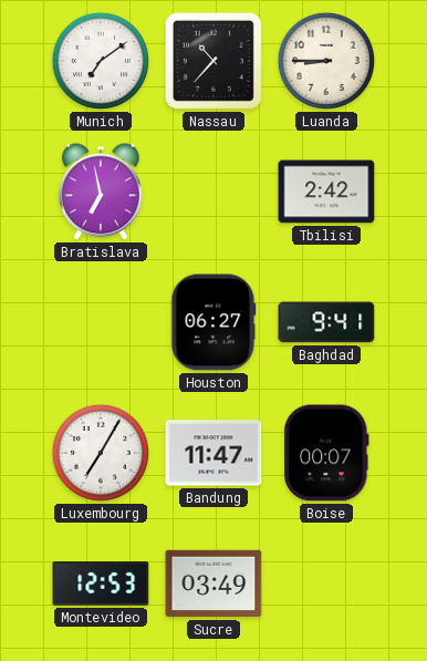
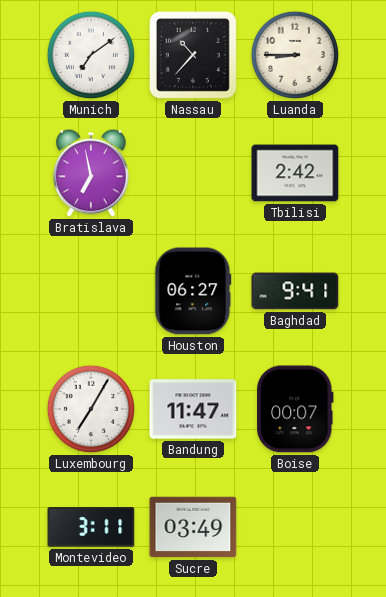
Montevideo: 12:53 -> 3:11 (91, 527)
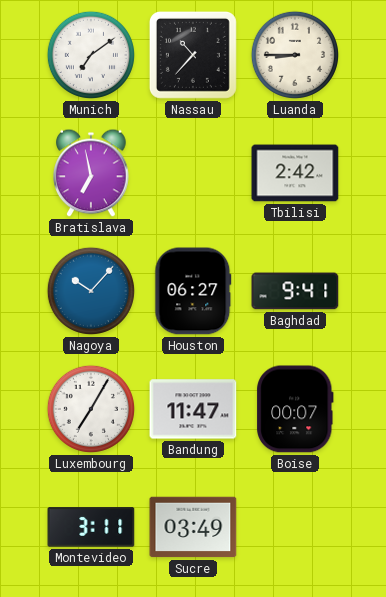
Nagoya: none -> 10:07 (91, 291)
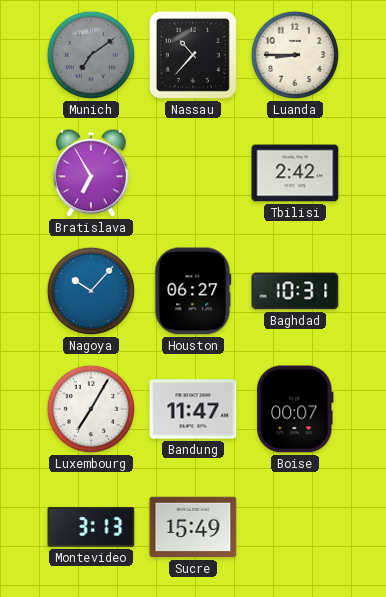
Munich dial: white -> grey (91, 55)
Bratislava: 6:58 -> 6:55 (91, 173)
Baghdad: 9:41 -> 10:31 (295, 291)
Montevideo: 3:11 -> 3:13 (91, 527)
Sucre: 03:49 -> 15:49 (193, 527)
